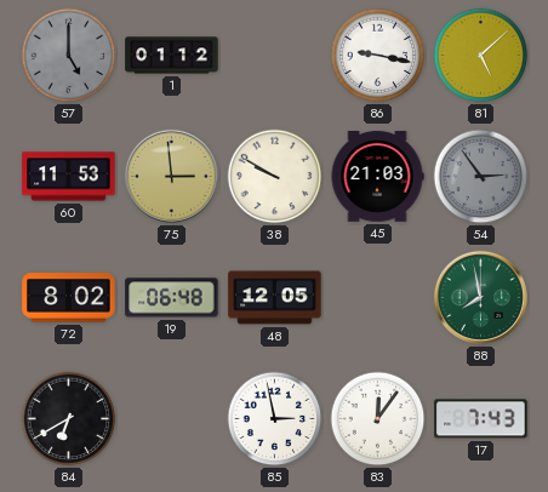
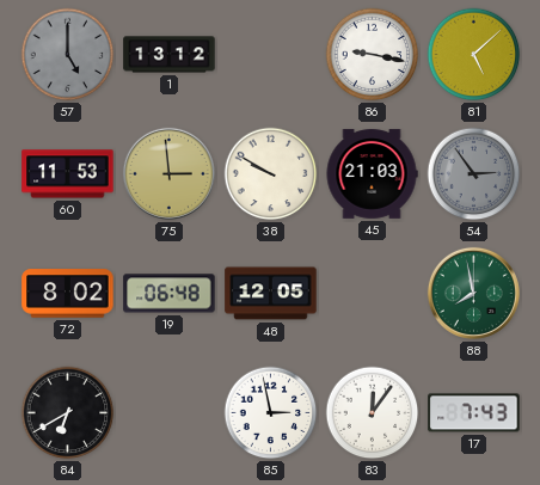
1: 01:12 -> 13:12 (170, 55)
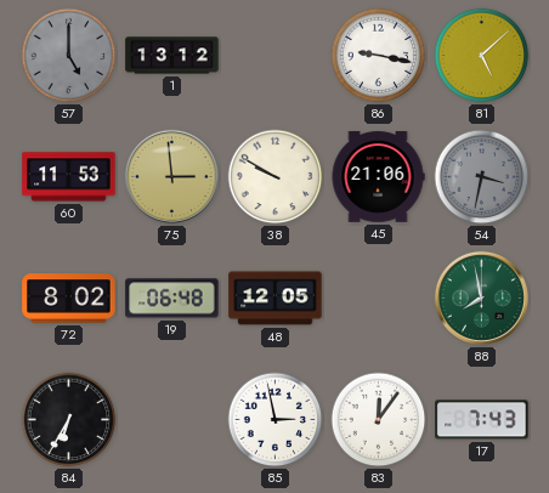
45: 21:03 -> 21:06 (378, 177)
54: 2:54 -> 3:32 (482, 177)
84: 6:40 -> 6:35 (69, 420)
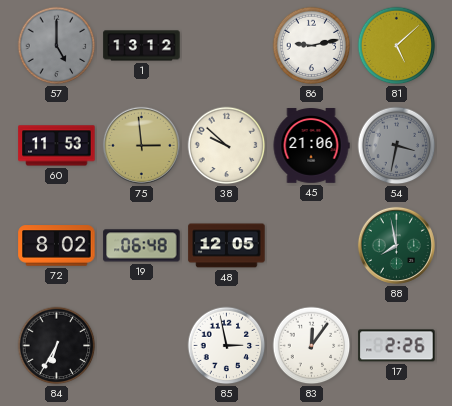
86: 9:17 -> 9:13 (312, 46)
38: 9:50 -> 9:52 (227, 146)
17: 7:43 -> 2:26 (397, 346)
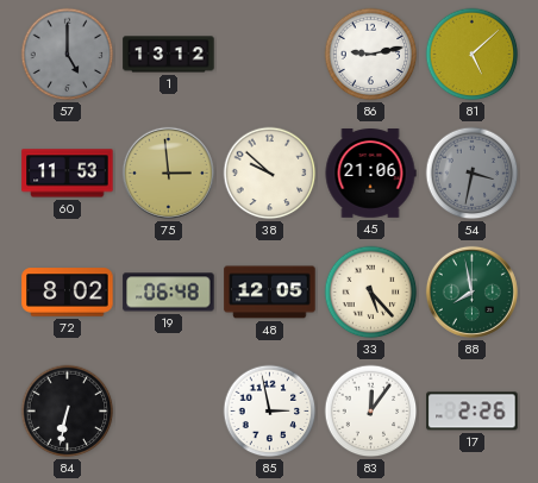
33: none -> 5:23 (371, 293)
84: 6:35 -> 6:32 (68, 412)
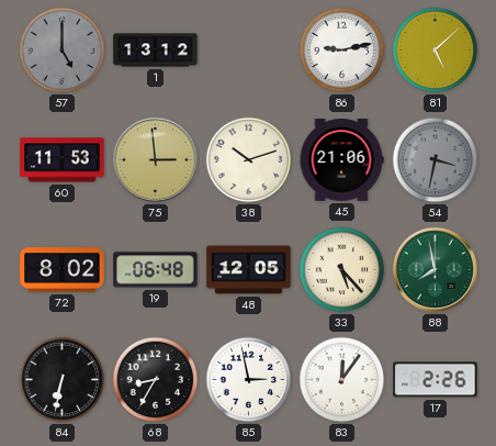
38: 9:52 -> 10:12 (249, 160)
68: none -> 8:35 (156, 380)
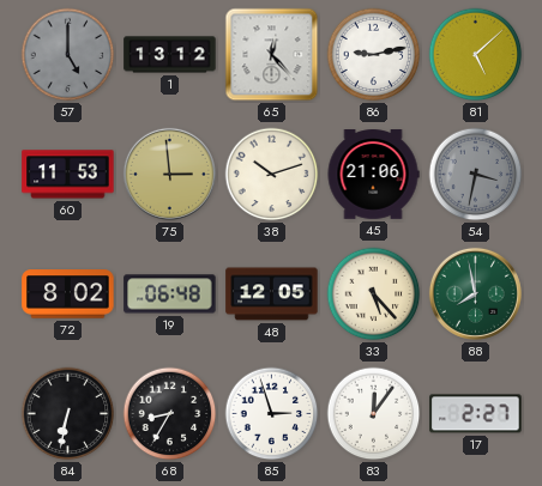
65: none -> 12:23 (272, 55)
85: 2:58 -> 2:57 (272, 414)
17: 2:26 -> 2:27 (476, 414)
